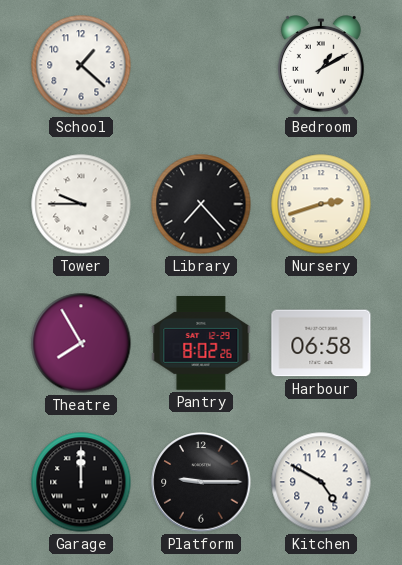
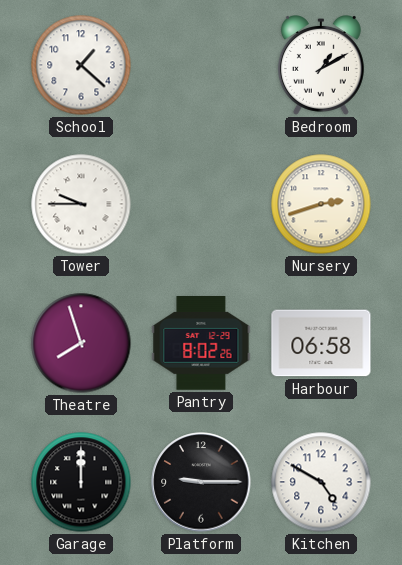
Library: 7:23 -> none (201, 204)
Theatre: 7:55 -> 7:57 (81, 343)
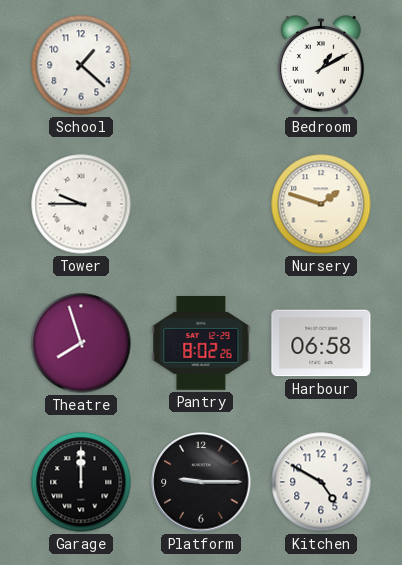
Nursery: 2:42 -> 1:48 (321, 204)
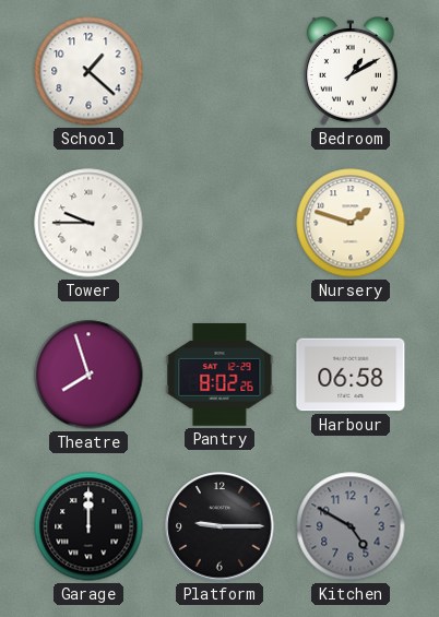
Kitchen dial: white -> grey (351, 526)
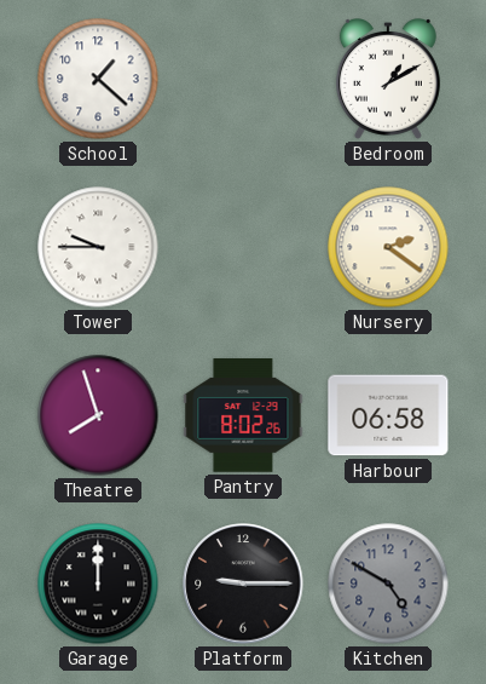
Nursery: 1:48 -> 2:21 (388, 247)
